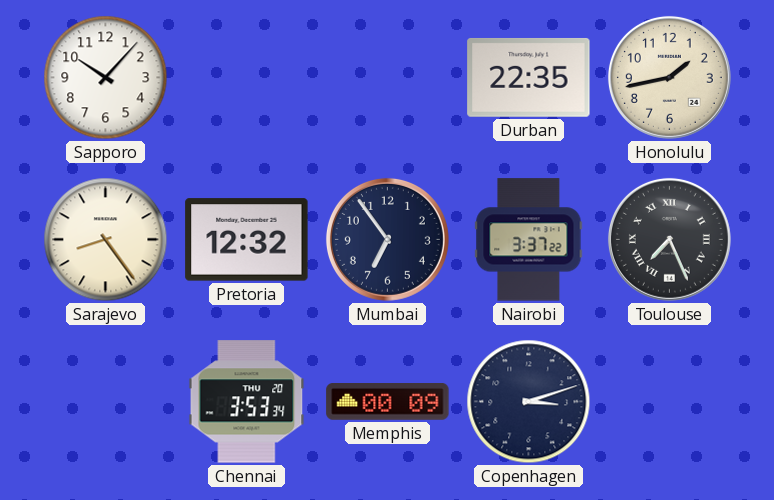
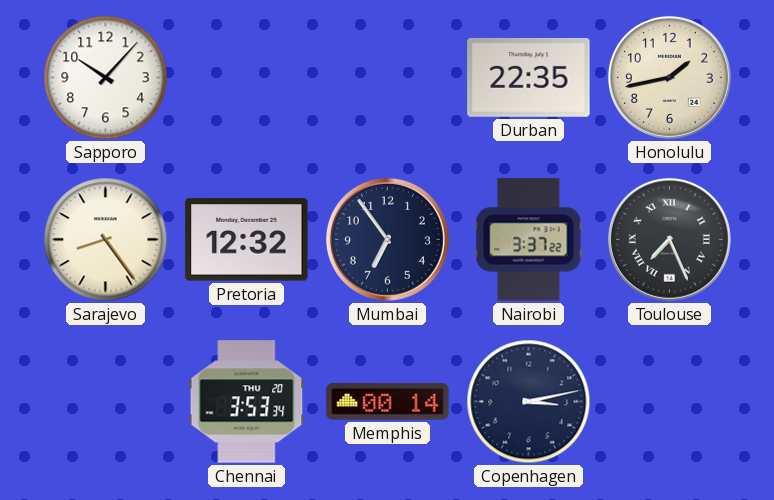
Memphis: 00:09 -> 00:14 (388, 402)
Copenhagen: 3:12 -> 3:13 (529, 402)
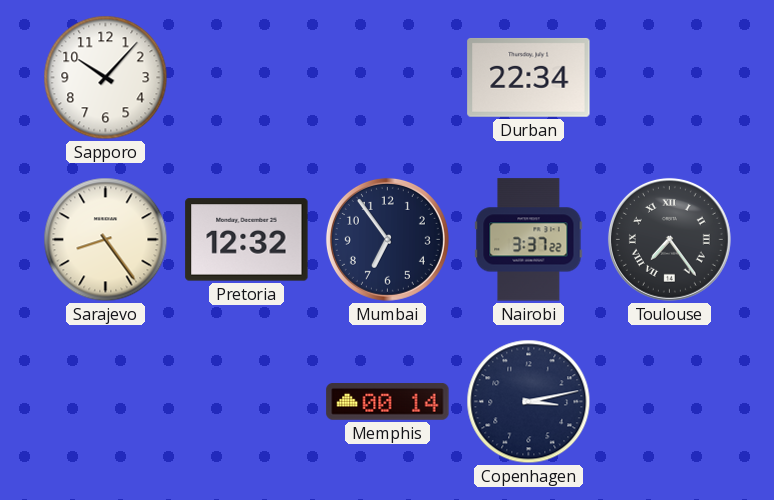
Durban: 22:35 -> 22:34 (529, 77)
Honolulu: 1:43 -> none (669, 77)
Toulouse: 7:26 -> 7:24 (669, 239)
Chennai: 3:53 -> none (247, 402)
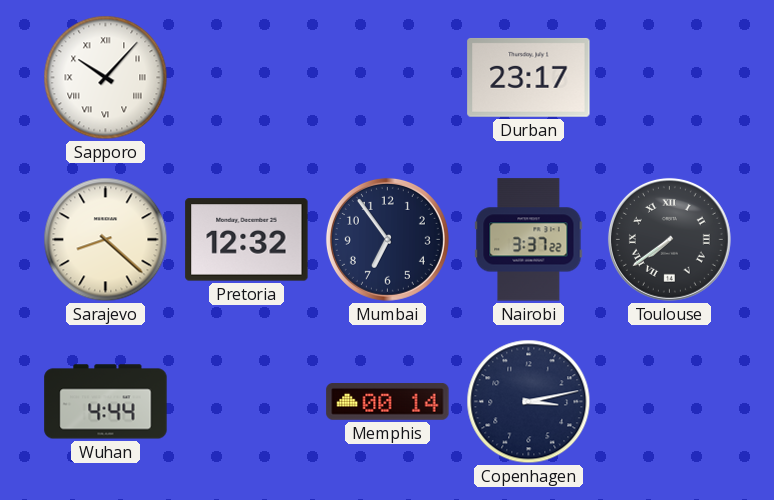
Sapporo numerals: Arabic -> Roman (106, 78)
Durban: 22:34 -> 23:17 (529, 77)
Sarajevo: 8:24 -> 8:22 (106, 240)
Toulouse: 7:24 -> 7:39 (669, 239)
Wuhan: none -> 4:44 (106, 402)
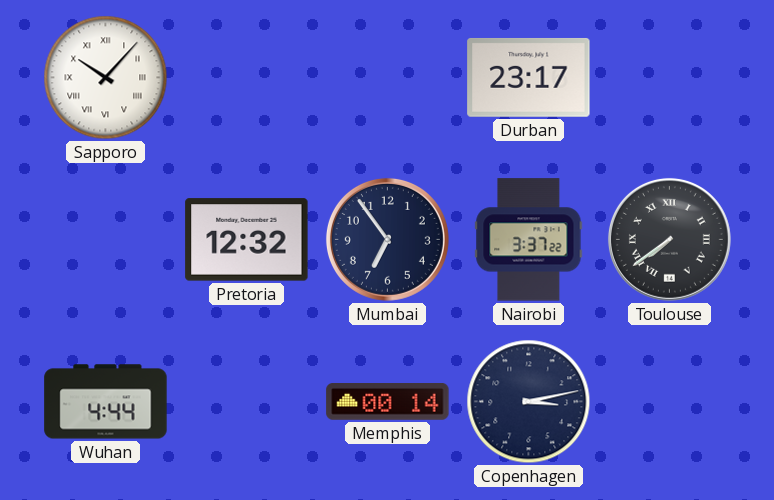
Sarajevo: 8:22 -> none (106, 240)
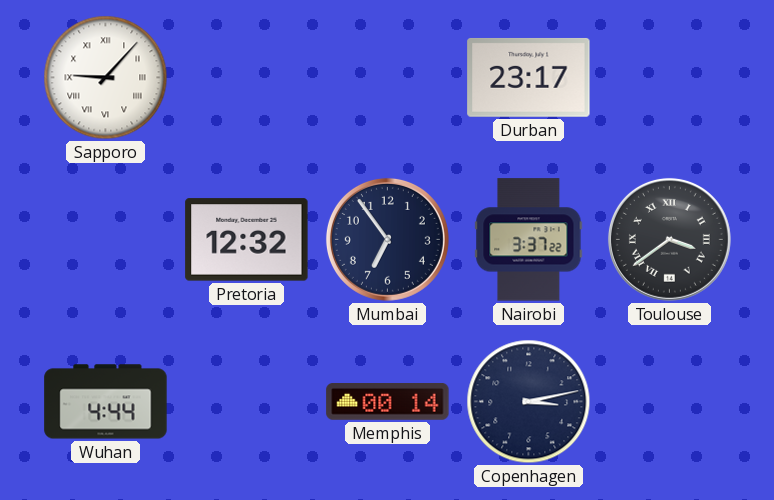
Sapporo: 10:07 -> 9:07 (106, 78)
Toulouse: 7:39 -> 3:39 (669, 239)
